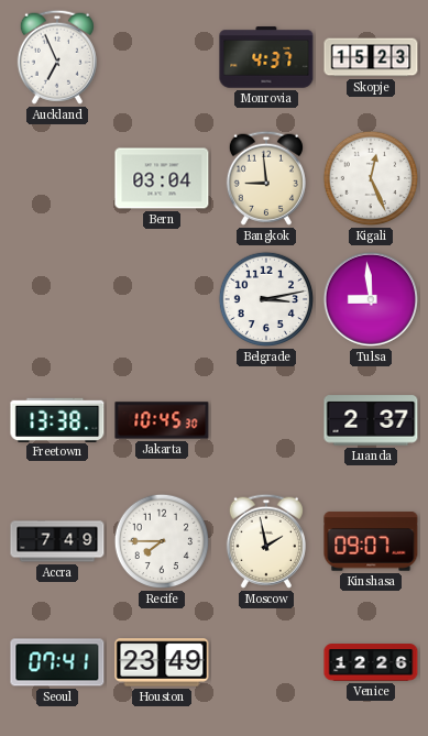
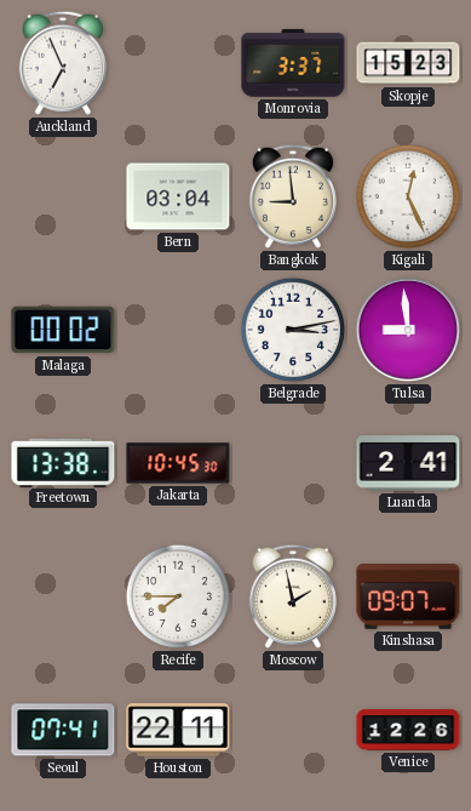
Monrovia: 4:37 -> 3:37 (293, 63)
Malaga: none -> 00:02 (63, 330)
Luanda: 2:37 -> 2:41 (408, 463)
Accra: 7:49 -> none (57, 541)
Houston: 23:49 -> 22:11 (178, 730)
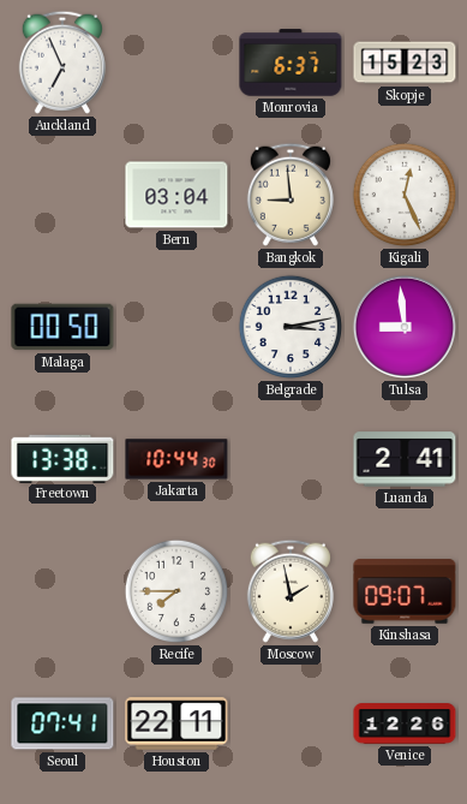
Monrovia: 3:37 -> 6:37 (291, 62)
Malaga: 00:02 -> 00:50 (62, 327)
Jakarta: 10:45 -> 10:44 (176, 459)
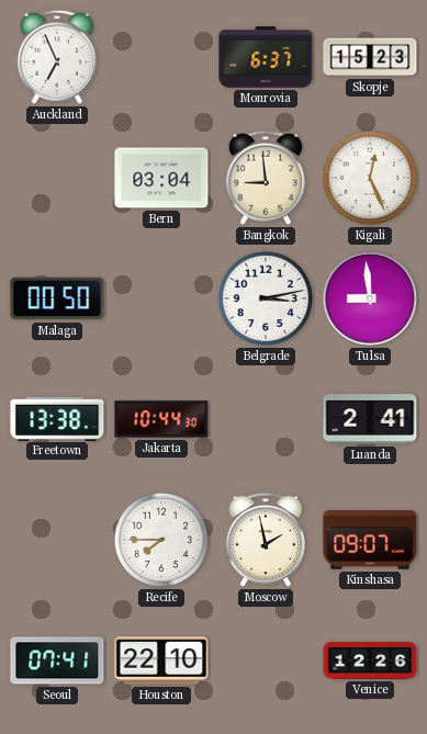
Houston: 22:11 -> 22:10 (161, 660)
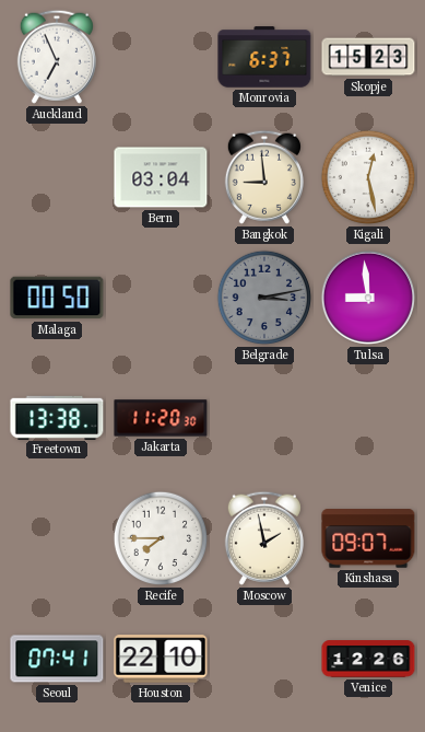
Kigali: 12:26 -> 12:28 (368, 177)
Belgrade dial: white -> grey (264, 298)
Jakarta: 10:44 -> 11:20 (161, 418)
Luanda: 2:41 -> none (370, 419)
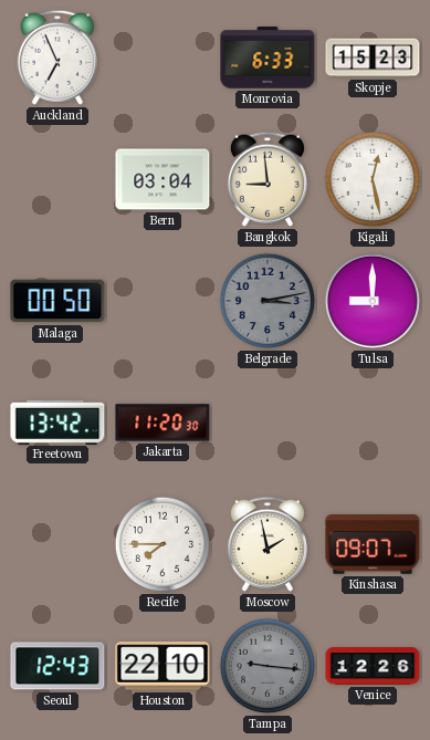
Monrovia: 6:37 -> 6:33 (268, 58)
Tulsa: 8:59 -> 9:00 (373, 301)
Freetown: 13:38 -> 13:42 (57, 421)
Seoul: 07:41 -> 12:43 (57, 666)
Tampa: none -> 9:16 (268, 666)
